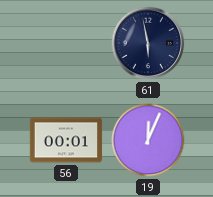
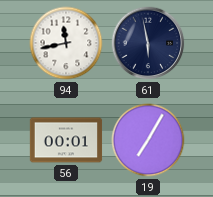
94: none -> 11:43 (66, 43)
19: 12:04 -> 7:05 (148, 140)
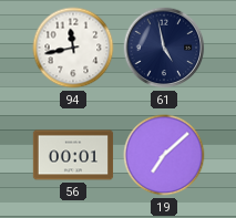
61: 5:58 -> 4:58 (164, 48)
19: 7:05 -> 7:08 (164, 155)
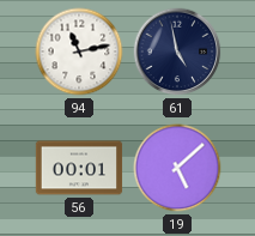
94: 11:43 -> 11:13 (79, 52)
19: 7:08 -> 5:08 (177, 168)
